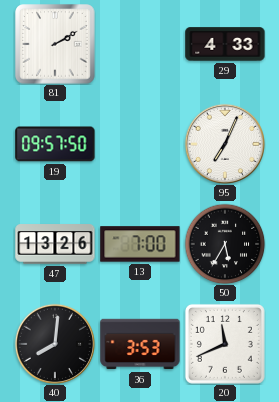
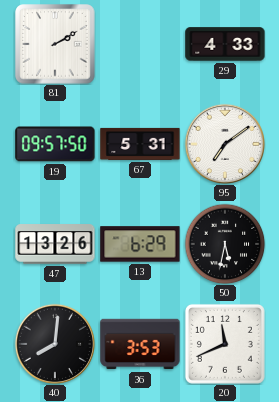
67: none -> 5:31 (140, 144)
95: 7:04 -> 7:09 (225, 144)
13: 7:00 -> 6:29 (140, 244)
50: 5:35 -> 5:32 (225, 244)
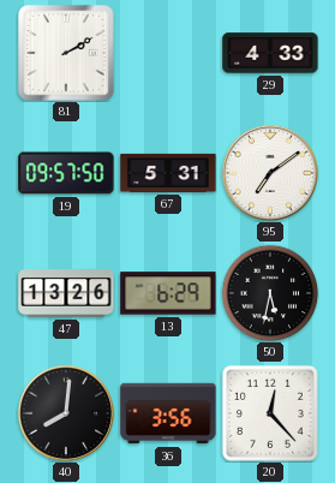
36: 3:53 -> 3:56 (168, 413)
20: 11:41 -> 12:23 (270, 413)
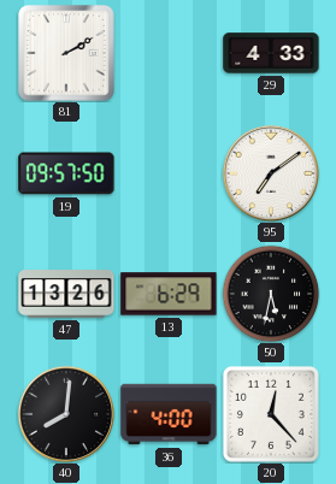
67: 5:31 -> none (168, 173)
36: 3:56 -> 4:00 (169, 414)
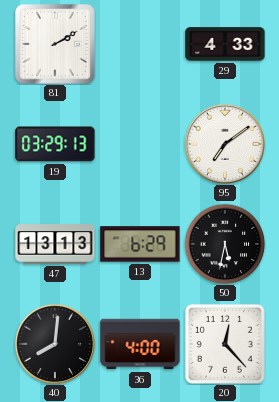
19: 09:57 -> 03:29 (55, 144)
47: 13:26 -> 13:13 (55, 244)
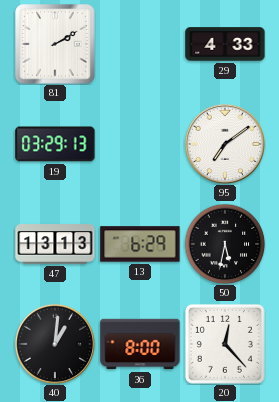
40: 8:01 -> 1:01 (55, 344)
36: 4:00 -> 8:00 (140, 344)
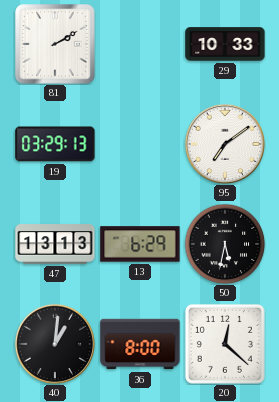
29: 4:33 -> 10:33 (225, 44)
20: 12:23 -> 12:22 (225, 344)
